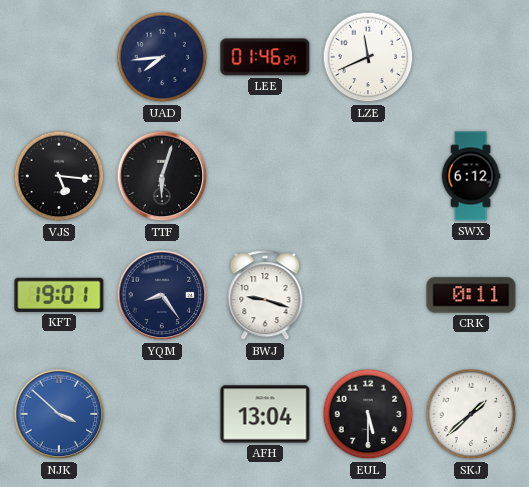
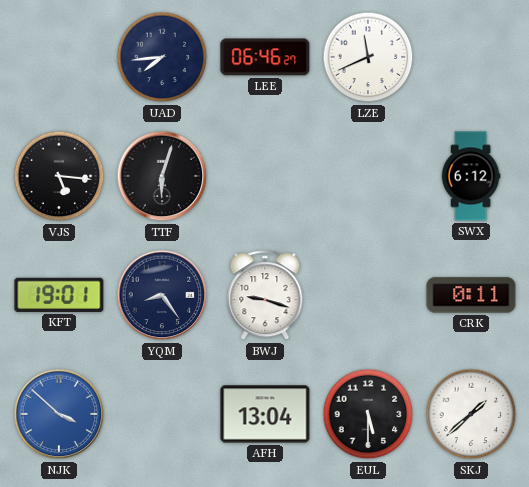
LEE: 01:46 -> 06:46 (265, 57)
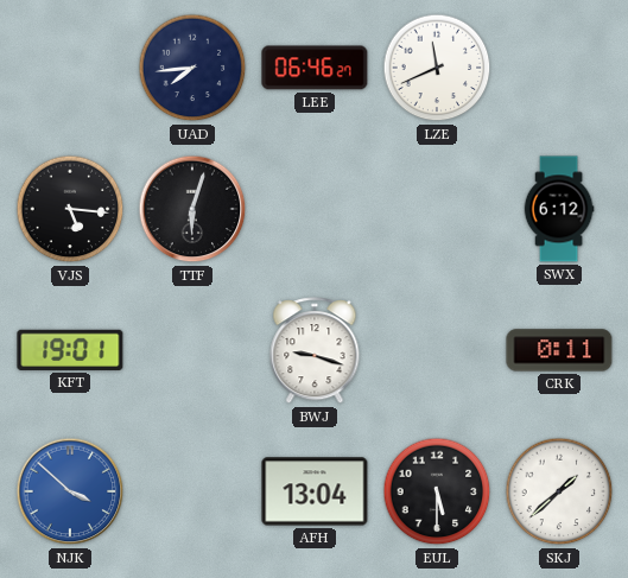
YQM: 8:24 -> none (162, 295)
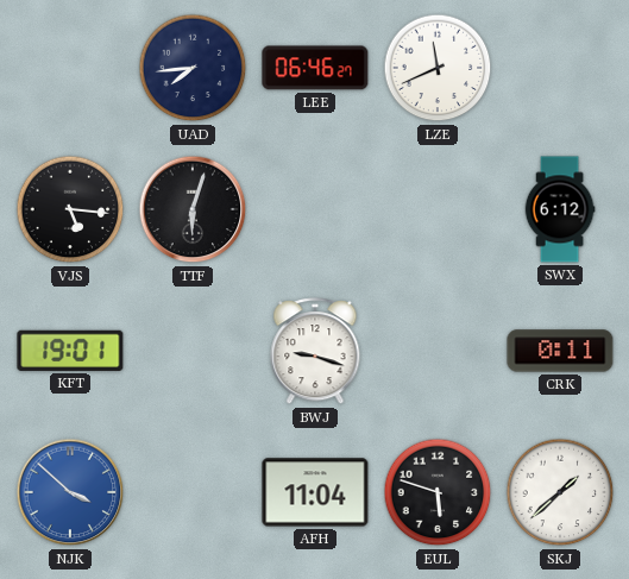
AFH: 13:04 -> 11:04 (315, 492)
EUL: 5:30 -> 5:48 (438, 492)
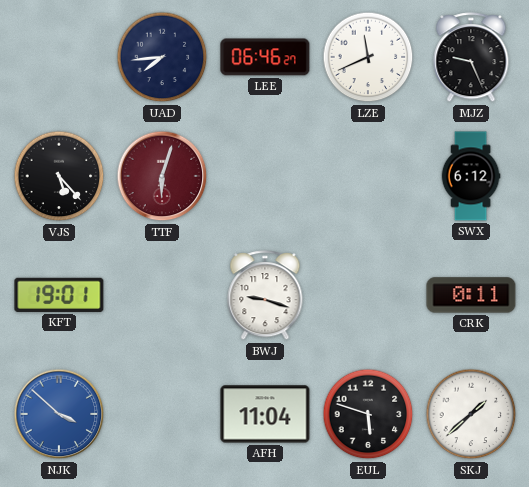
MJZ: none -> 9:26 (471, 58)
VJS: 5:16 -> 5:23 (59, 176)
TTF dial: black -> burgundy (162, 176)
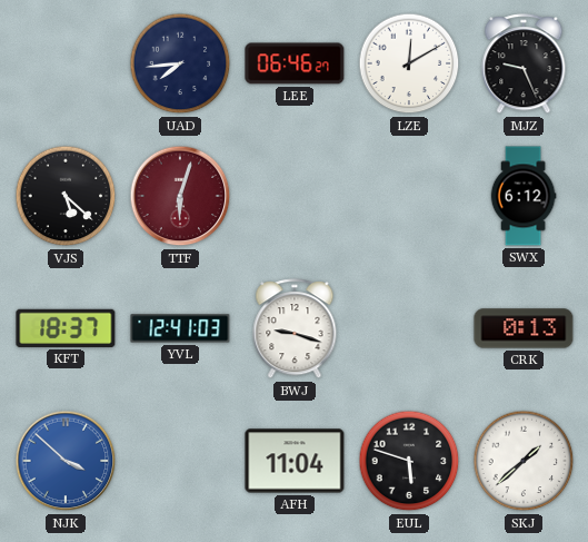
LZE: 11:41 -> 12:10 (409, 63)
VJS: 5:23 -> 5:22 (66, 196)
KFT: 19:01 -> 18:37 (66, 328)
YVL: none -> 12:41 (180, 328)
CRK: 0:11 -> 0:13 (524, 328)
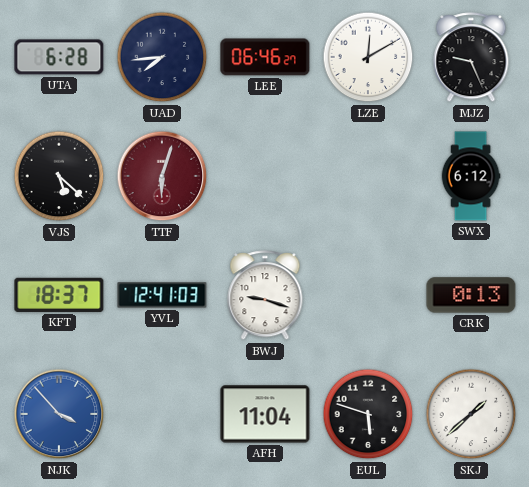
UTA: none -> 6:28 (59, 57)
NJK: 3:52 -> 3:53 (59, 414)
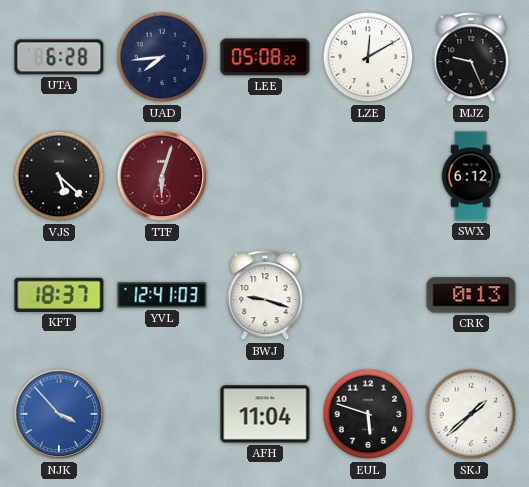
LEE: 06:46 -> 05:08 (265, 57)
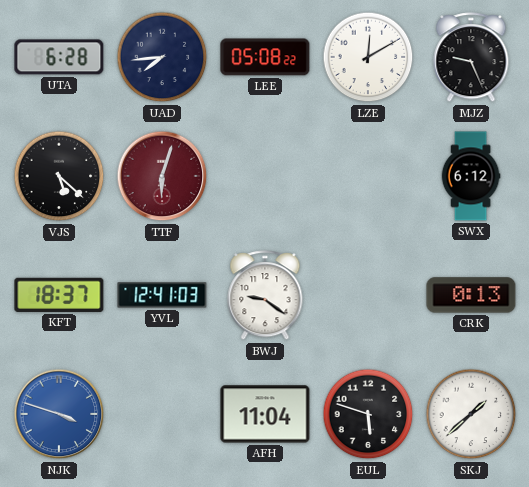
BWJ: 9:18 -> 9:21 (265, 296)
NJK: 3:53 -> 3:48 (59, 414)
